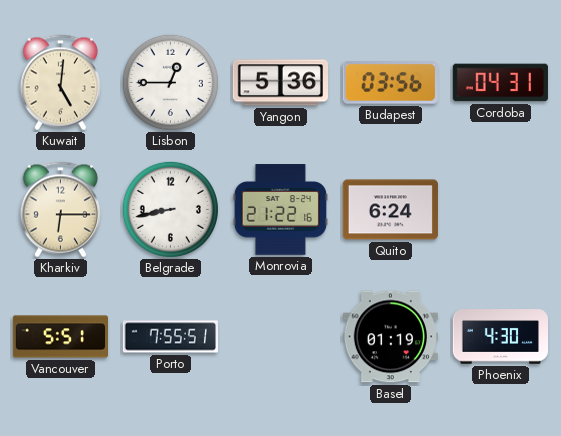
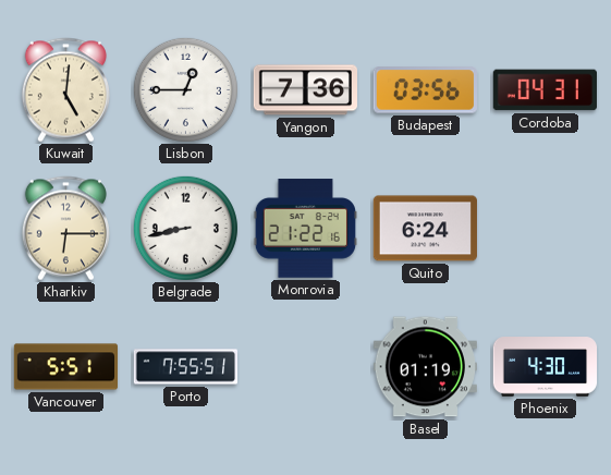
Yangon: 5:36 -> 7:36 (305, 90)
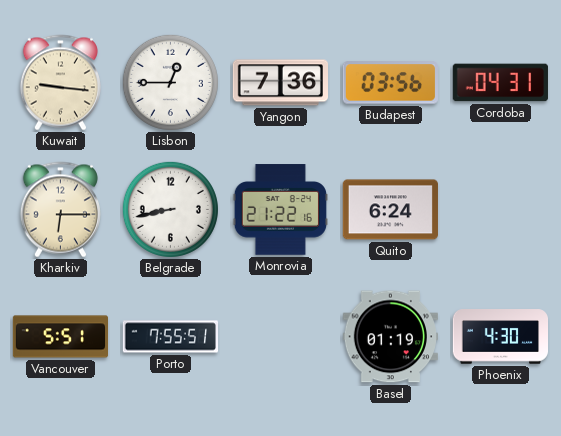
Kuwait: 5:01 -> 9:16 (60, 83)
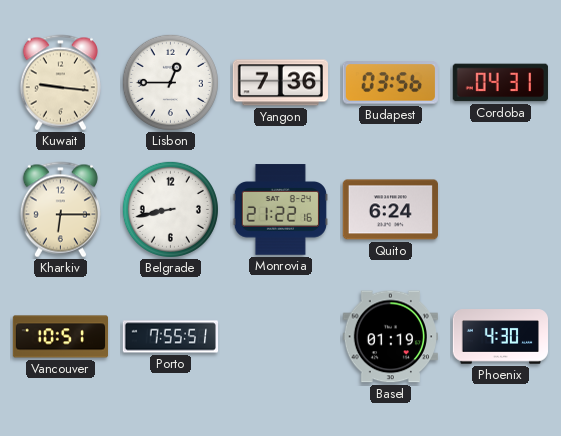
Vancouver: 5:51 -> 10:51 (61, 337)
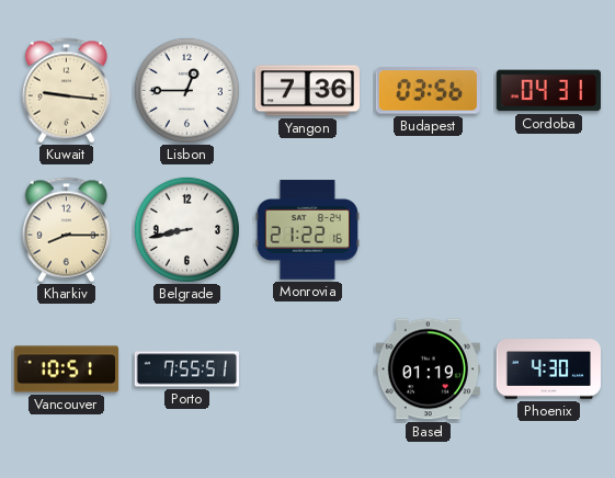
Kharkiv: 6:15 -> 8:15 (66, 230)
Quito: 6:24 -> none (390, 210)
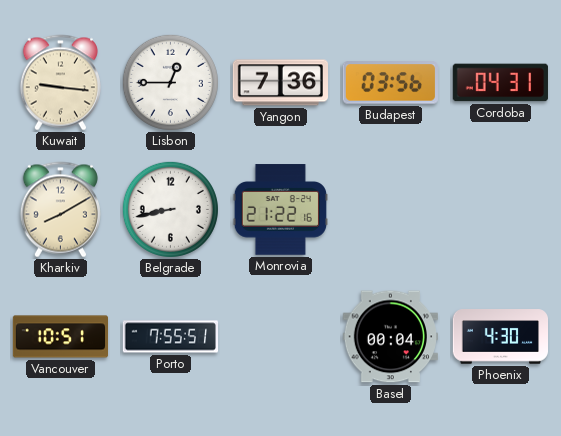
Kharkiv: 8:15 -> 8:10 (60, 210)
Basel: 01:19 -> 00:04 (390, 337)
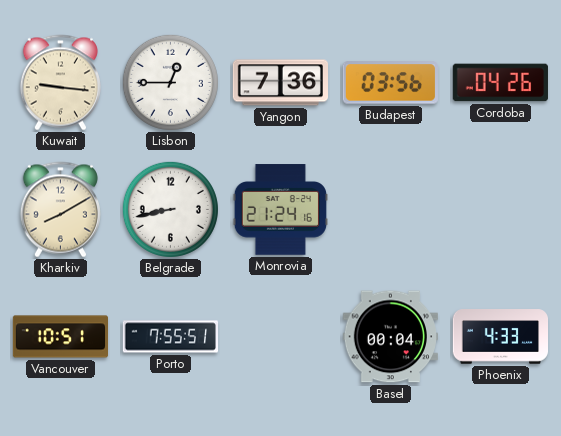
Cordoba: 04:31 -> 04:26 (500, 83)
Monrovia: 21:22 -> 21:24 (280, 210)
Phoenix: 4:30 -> 4:33 (500, 337)
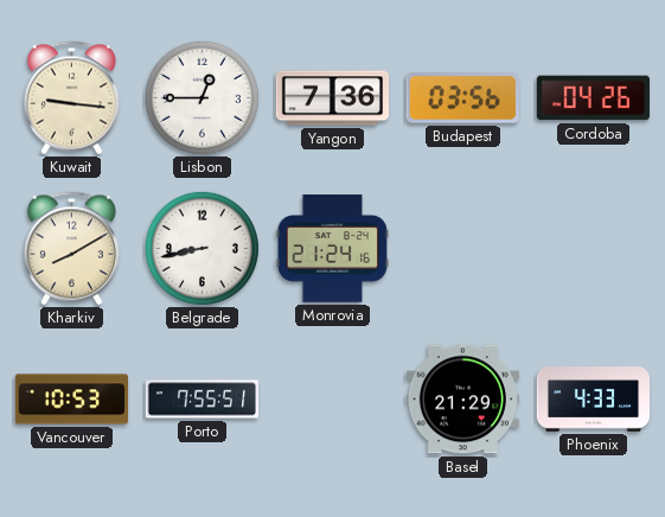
Vancouver: 10:51 -> 10:53 (72, 400)
Basel: 00:04 -> 21:29 (462, 400)
